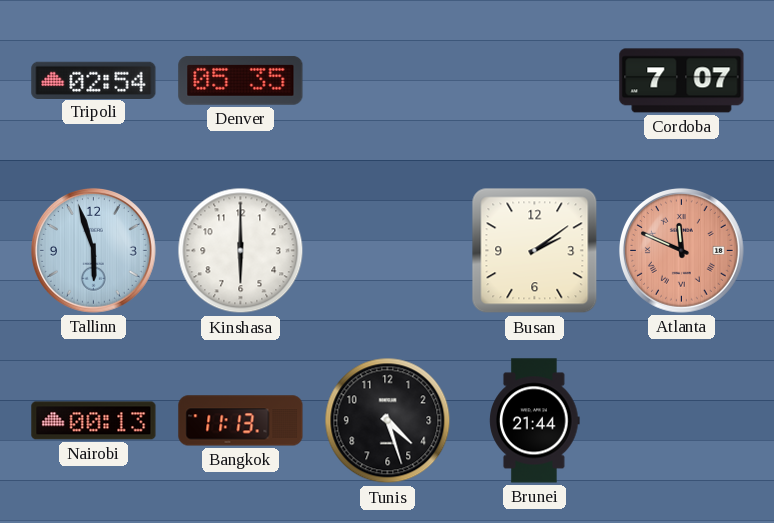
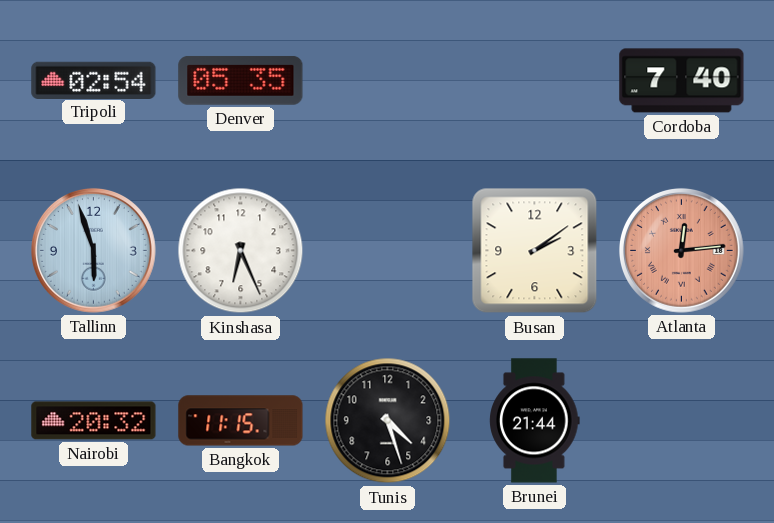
Cordoba: 7:07 -> 7:40 (682, 81)
Kinshasa: 6:00 -> 6:26 (241, 251)
Atlanta: 11:49 -> 12:14 (682, 251)
Nairobi: 00:13 -> 20:32 (94, 421)
Bangkok: 11:13 -> 11:15 (241, 421)
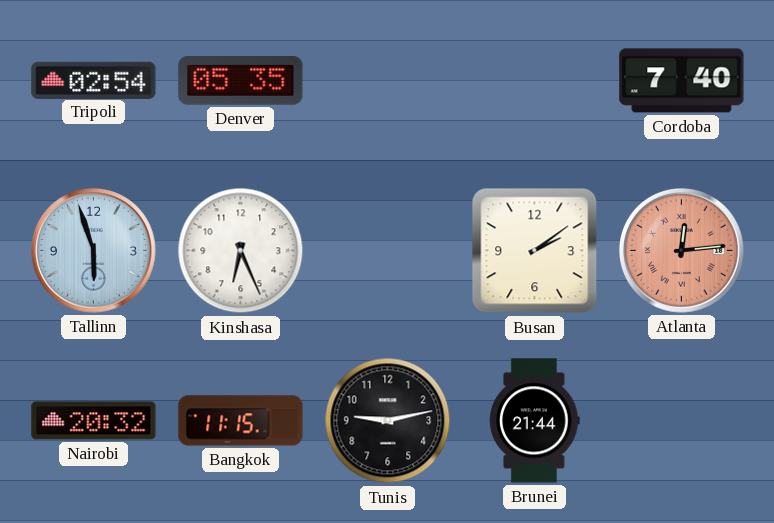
Tunis: 4:27 -> 9:13 (388, 421)
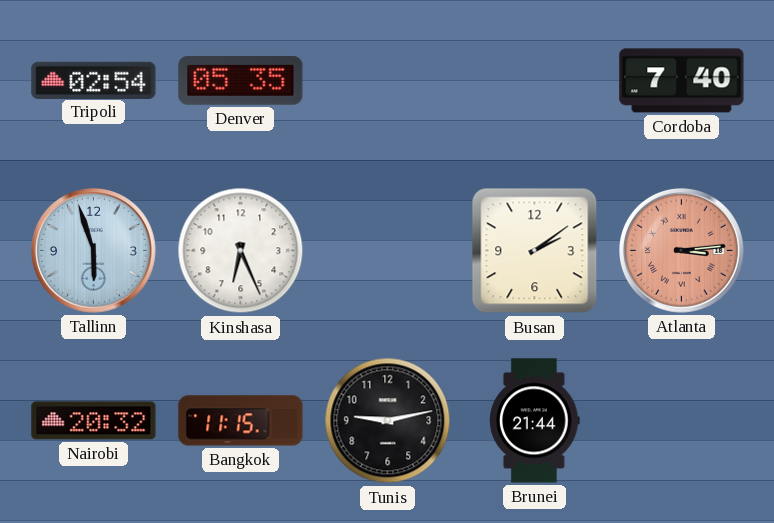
Atlanta: 12:14 -> 3:14 (682, 251)
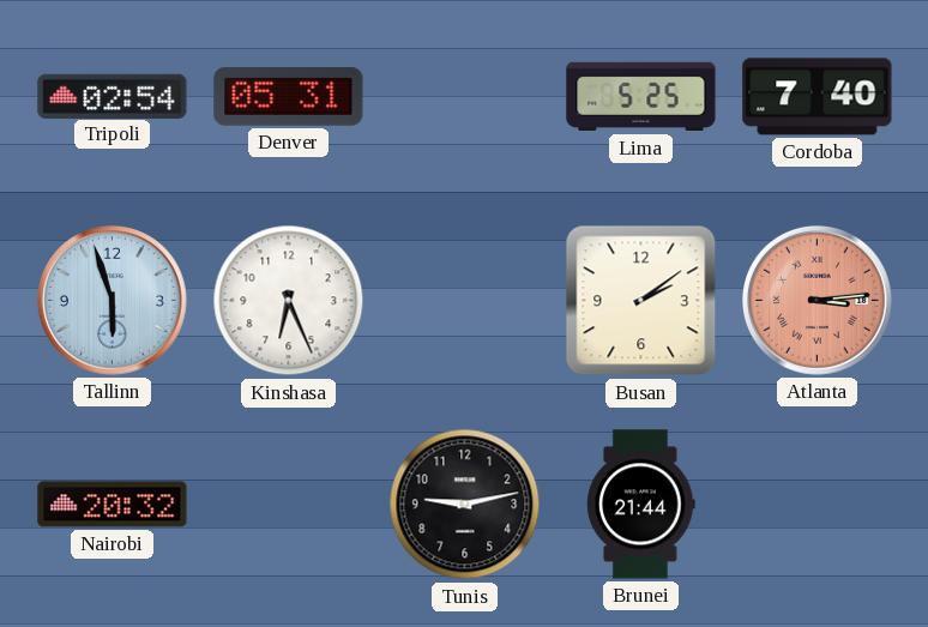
Denver: 05:35 -> 05:31 (289, 96)
Lima: none -> 5:25 (641, 97)
Bangkok: 11:15 -> none (241, 421)
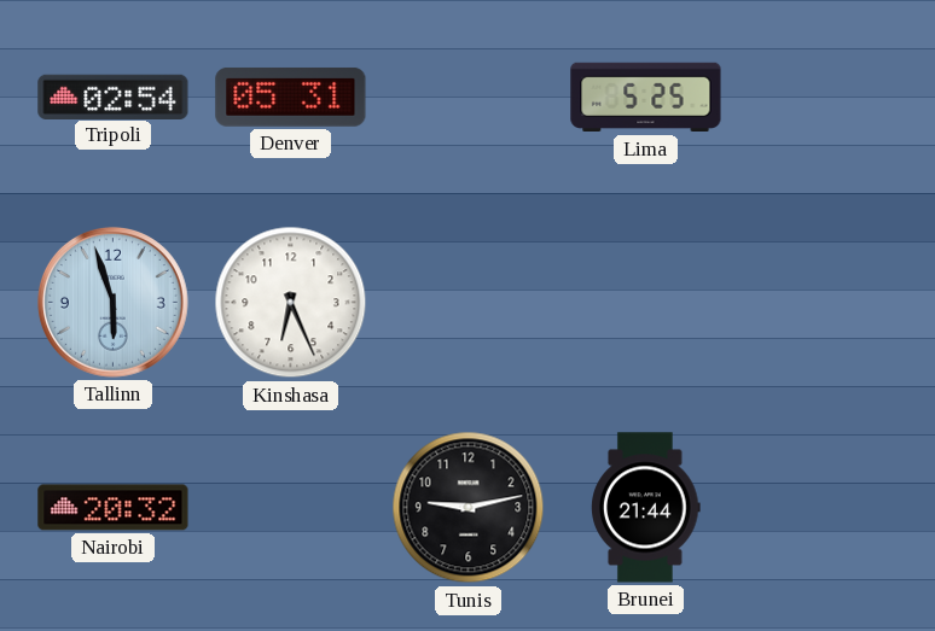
Cordoba: 7:40 -> none (818, 97)
Busan: 2:09 -> none (641, 301)
Atlanta: 3:14 -> none (818, 301)
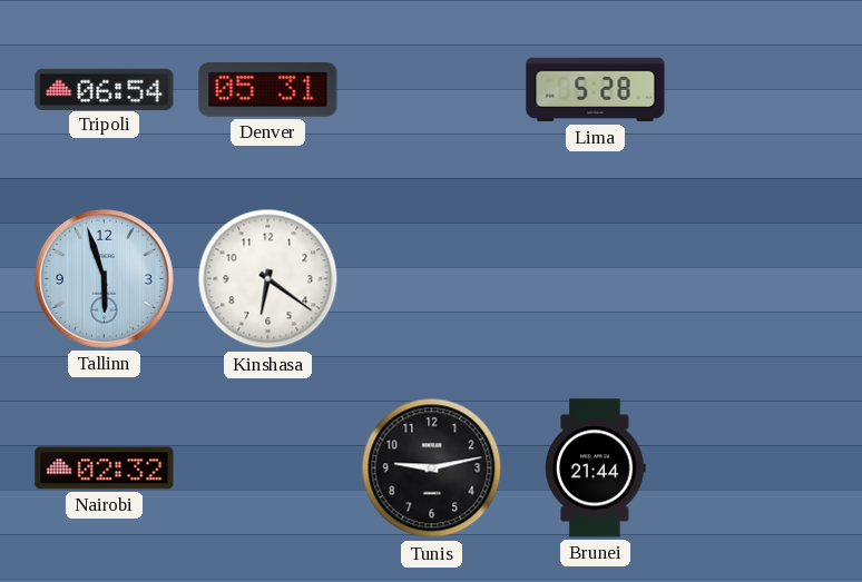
Tripoli: 02:54 -> 06:54 (105, 89)
Lima: 5:25 -> 5:28 (596, 90)
Kinshasa: 6:26 -> 6:21 (268, 279)
Nairobi: 20:32 -> 02:32 (105, 468)
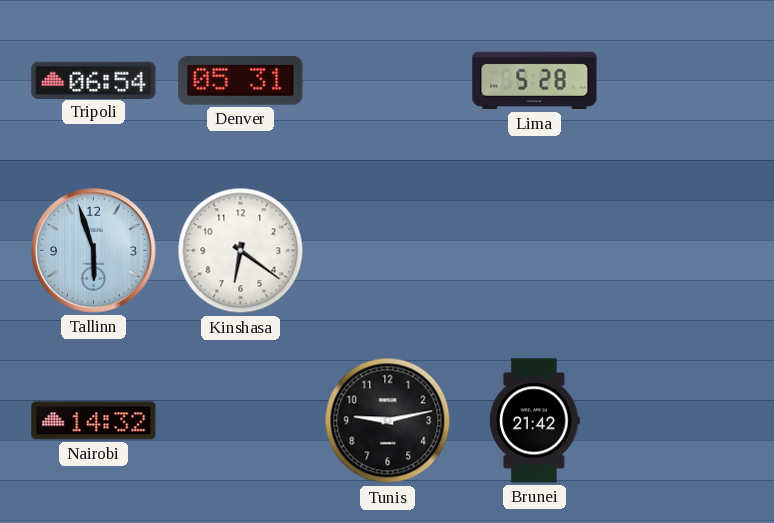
Nairobi: 02:32 -> 14:32 (94, 421)
Brunei: 21:44 -> 21:42 (535, 421)
